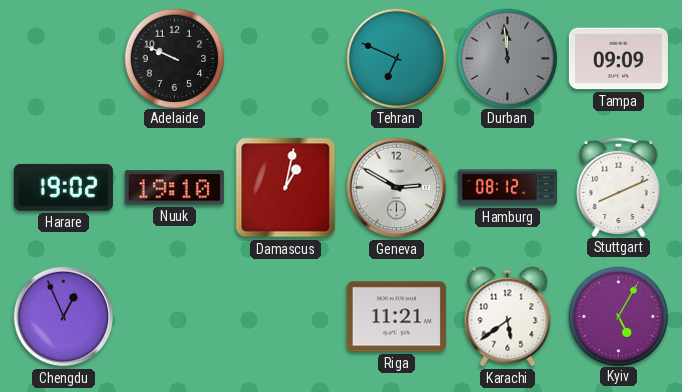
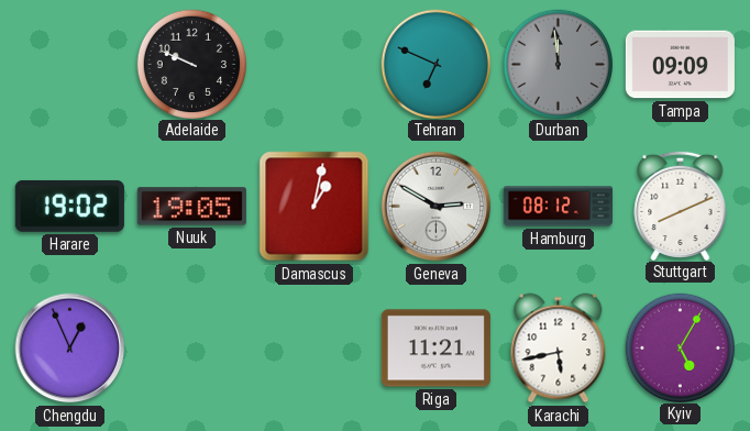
Nuuk: 19:10 -> 19:05 (191, 207)
Karachi: 5:39 -> 5:43 (559, 349)
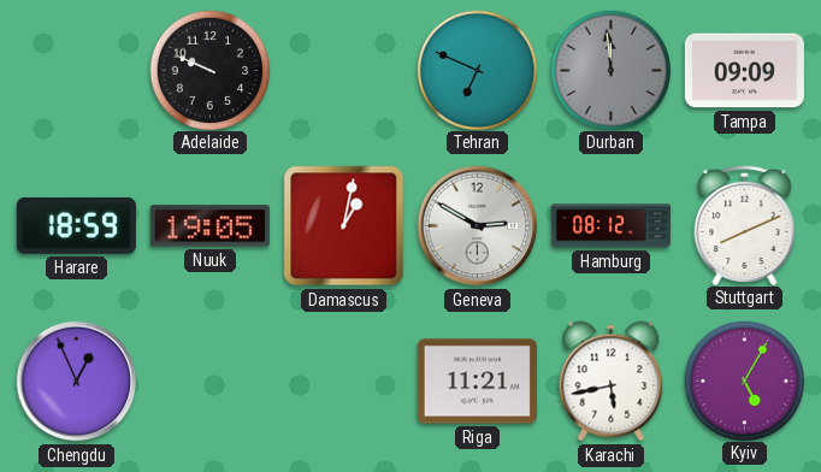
Harare: 19:02 -> 18:59 (76, 225)
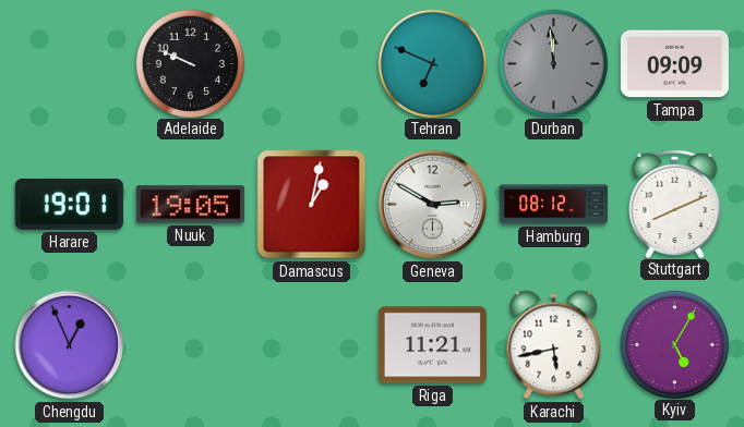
Harare: 18:59 -> 19:01 (69, 204)
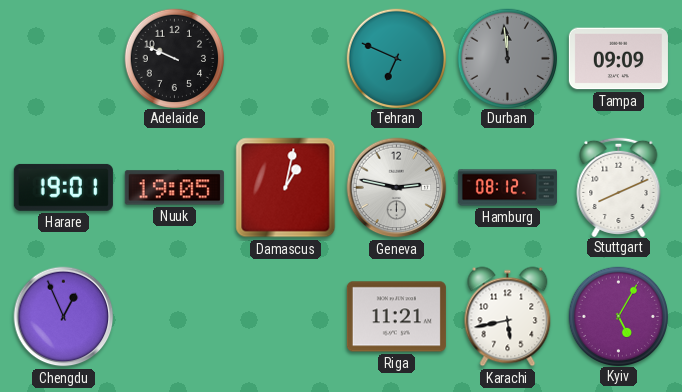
Geneva: 2:50 -> 2:47 (397, 188)
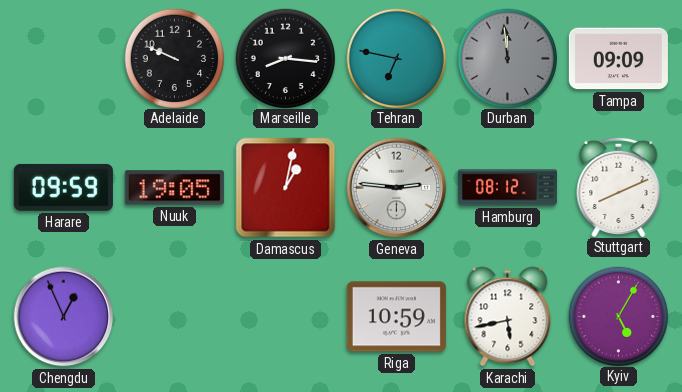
Marseille: none -> 8:16 (285, 58)
Tehran: 6:49 -> 6:47 (396, 58)
Harare: 19:01 -> 09:59 (63, 187)
Geneva: 2:47 -> 2:46 (397, 188)
Riga: 11:21 -> 10:59 (396, 317)
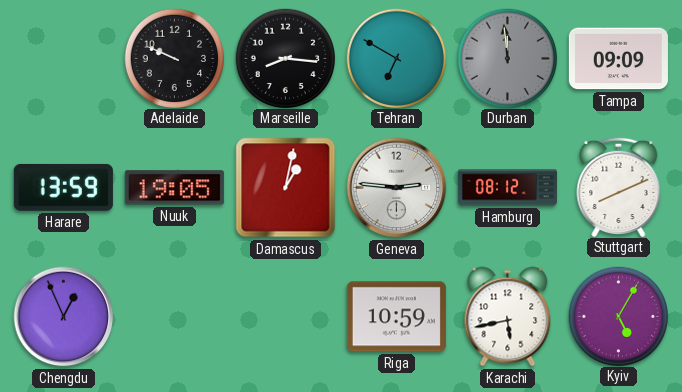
Tehran: 6:47 -> 6:50 (396, 58)
Harare: 09:59 -> 13:59 (63, 187)
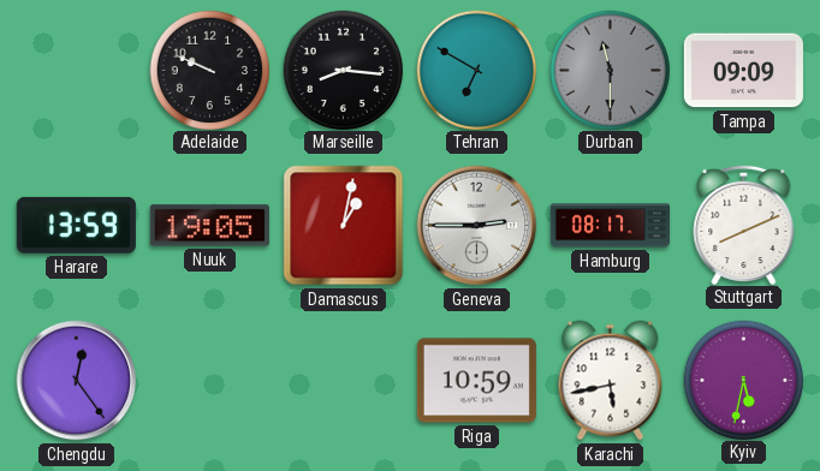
Durban: 11:59 -> 11:30 (610, 70)
Geneva: 2:46 -> 2:45 (477, 226)
Hamburg: 08:12 -> 08:17 (610, 226)
Chengdu: 12:56 -> 12:24 (77, 381)
Kyiv: 5:05 -> 5:32 (743, 380)
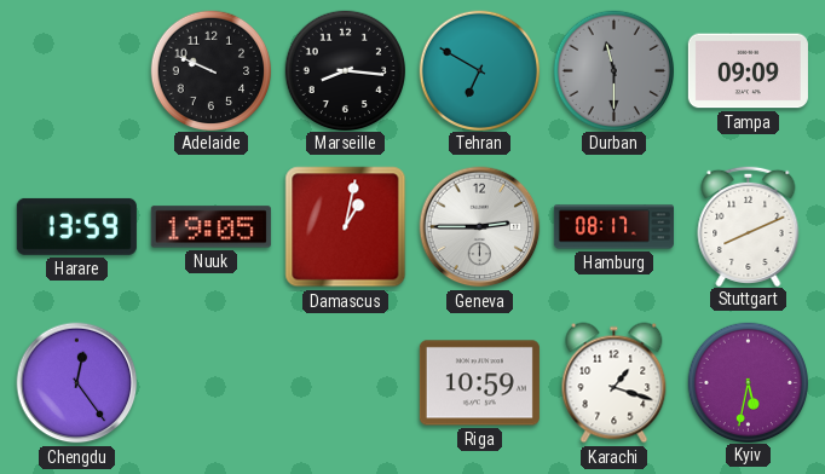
Karachi: 5:43 -> 1:18 (615, 383)
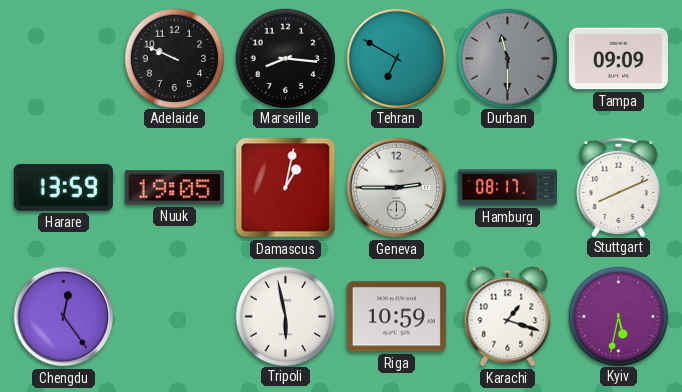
Tripoli: none -> 5:58 (285, 316)
